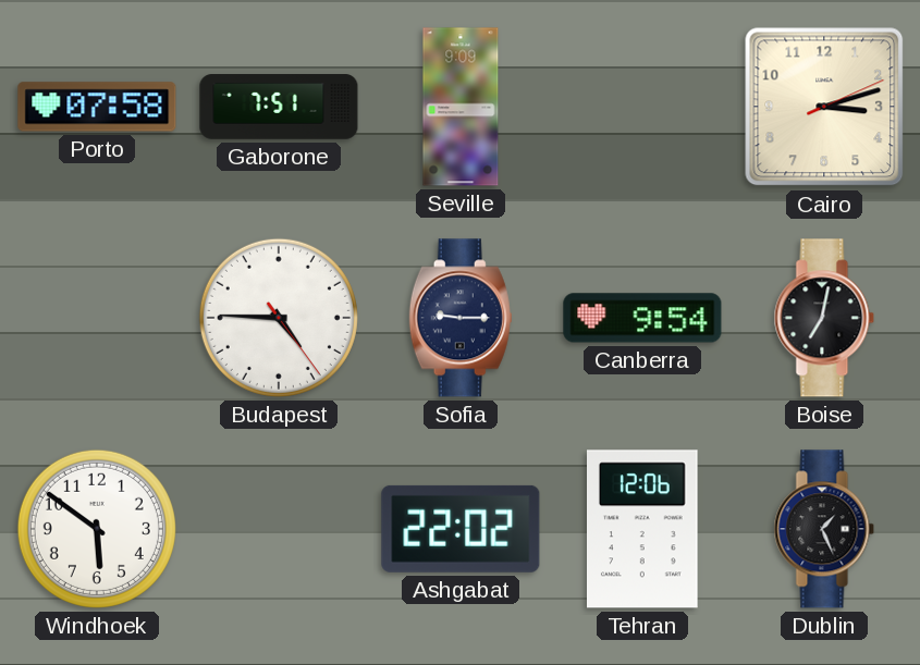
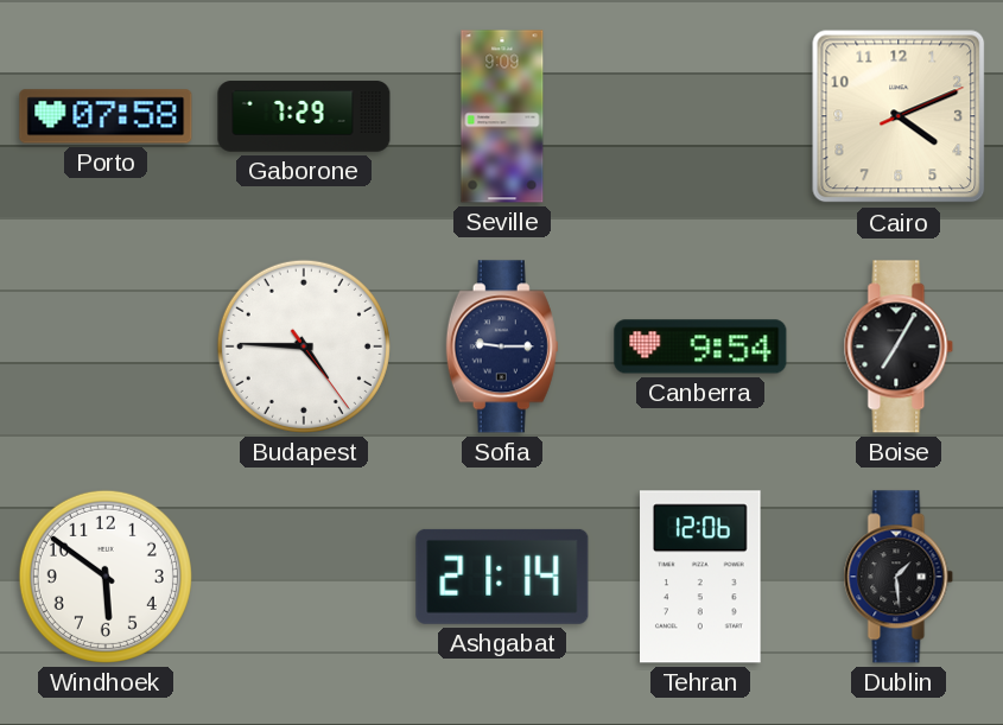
Gaborone: 7:51 -> 7:29 (304, 116)
Cairo: 3:12 -> 4:11 (899, 116)
Boise: 7:02 -> 7:05 (899, 346)
Ashgabat: 22:02 -> 21:14 (502, 577)
Dublin: 1:26 -> 1:29 (899, 577)
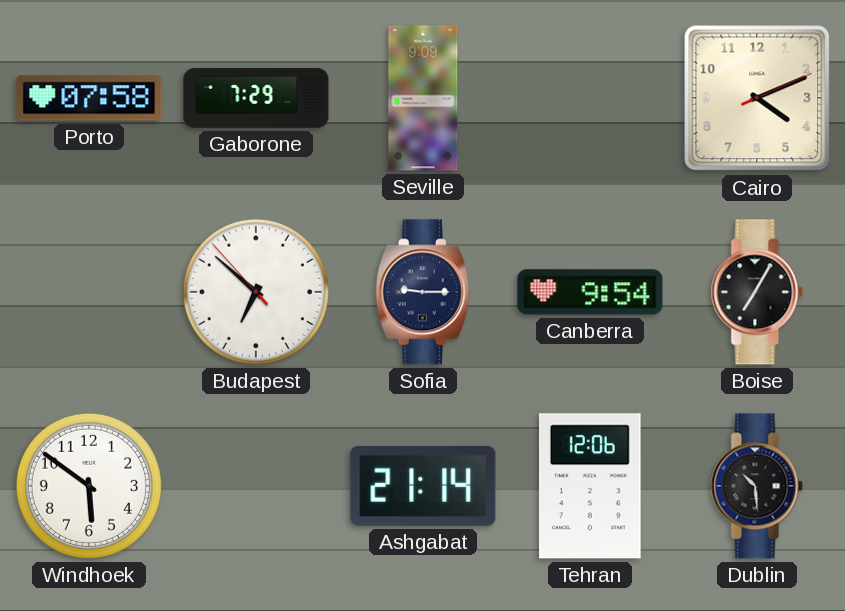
Budapest: 4:45 -> 6:51 (256, 292)
Dublin: 1:29 -> 10:29 (757, 486)
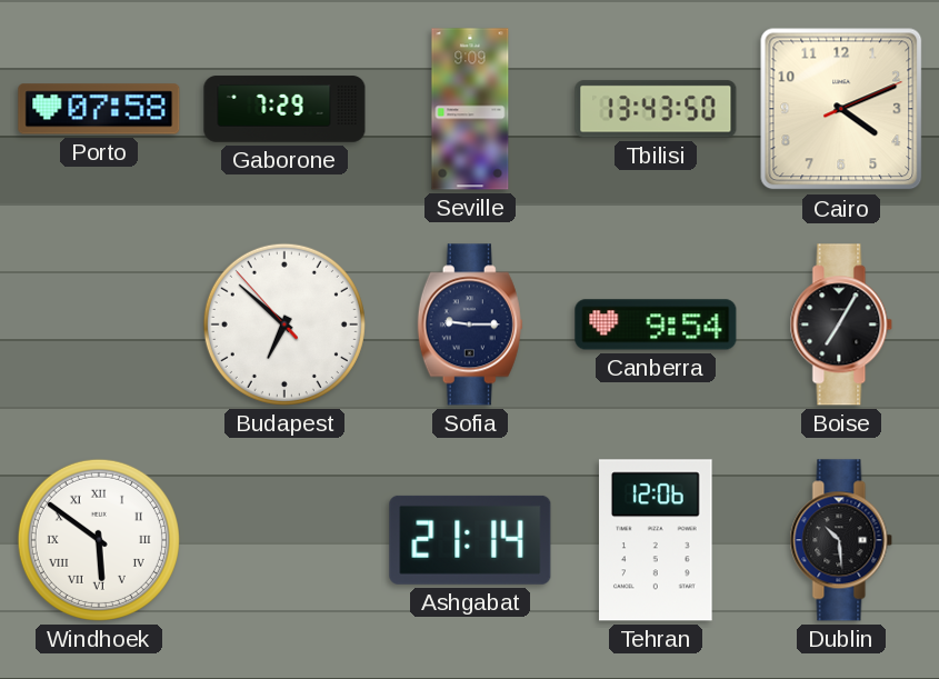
Tbilisi: none -> 13:43 (656, 109)
Windhoek numerals: Arabic -> Roman (99, 540)
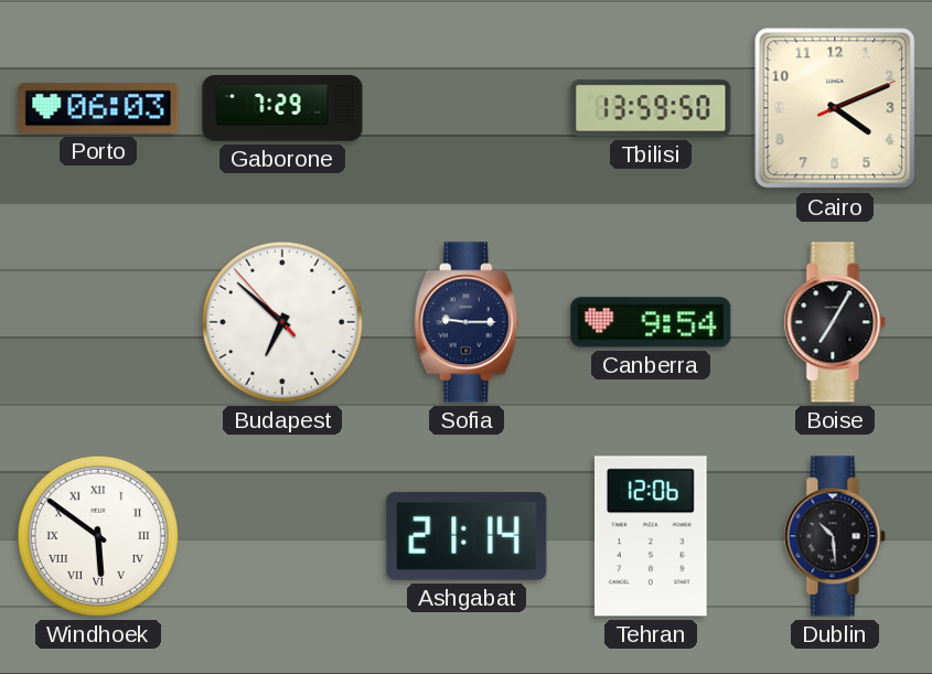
Porto: 07:58 -> 06:03 (98, 108)
Seville: 9:09 -> none (470, 109)
Tbilisi: 13:43 -> 13:59 (651, 108)
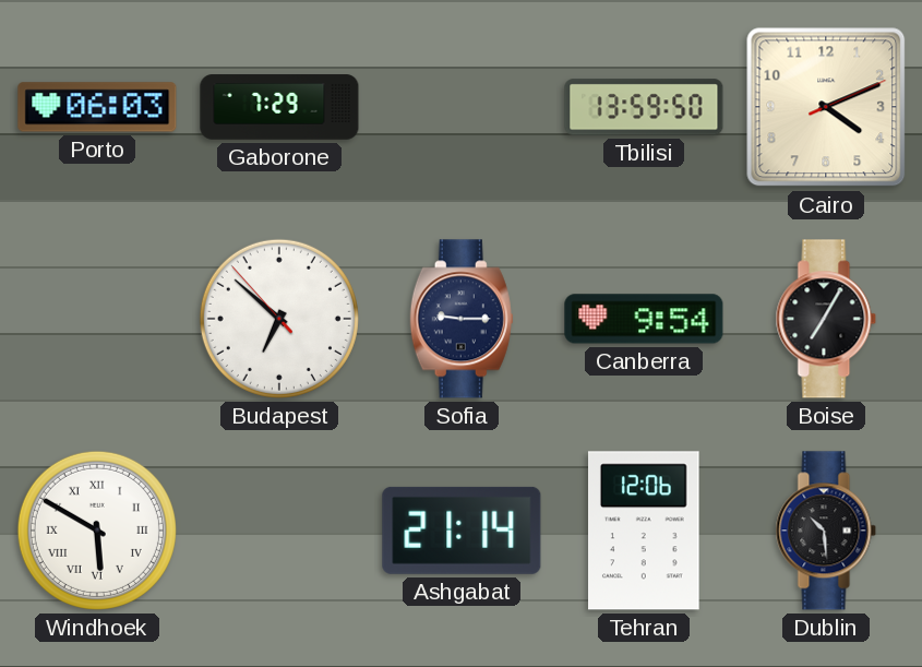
Windhoek: 5:51 -> 5:50 (97, 531)
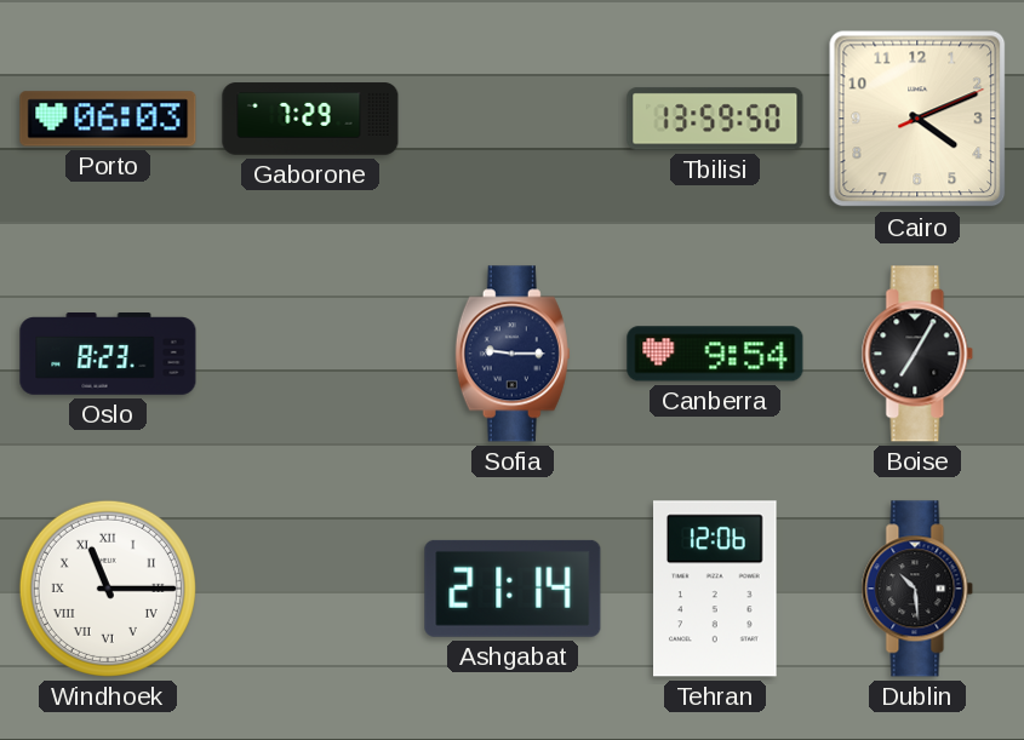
Oslo: none -> 8:23 (108, 355)
Budapest: 6:51 -> none (279, 319)
Windhoek: 5:50 -> 11:15 (108, 589)
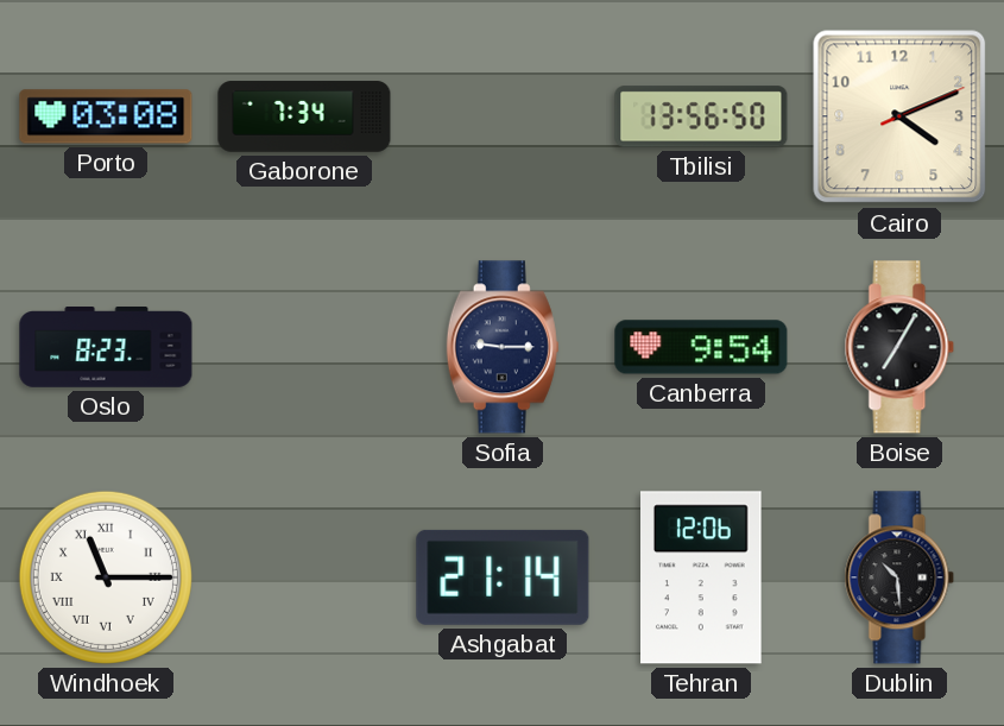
Porto: 06:03 -> 03:08 (106, 116)
Gaborone: 7:29 -> 7:34 (304, 116)
Tbilisi: 13:59 -> 13:56 (701, 116)
